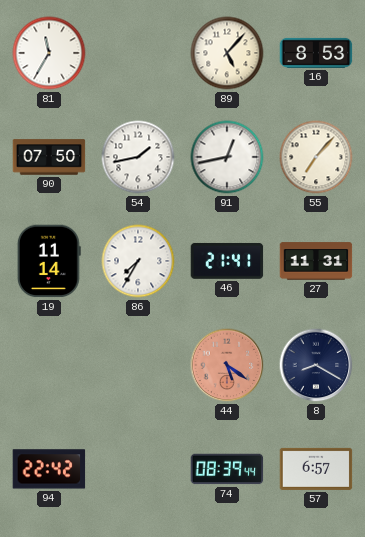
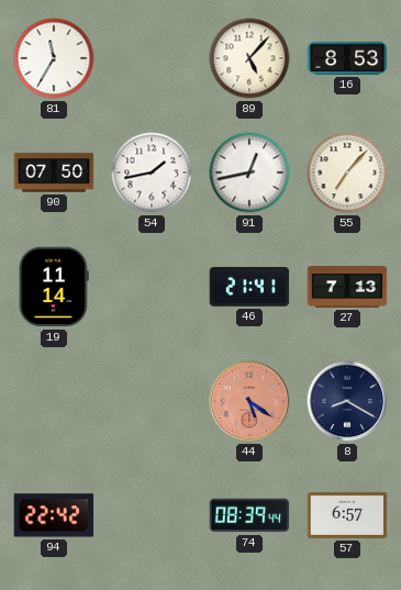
86: 7:35 -> none (138, 261)
27: 11:31 -> 7:13 (347, 287)
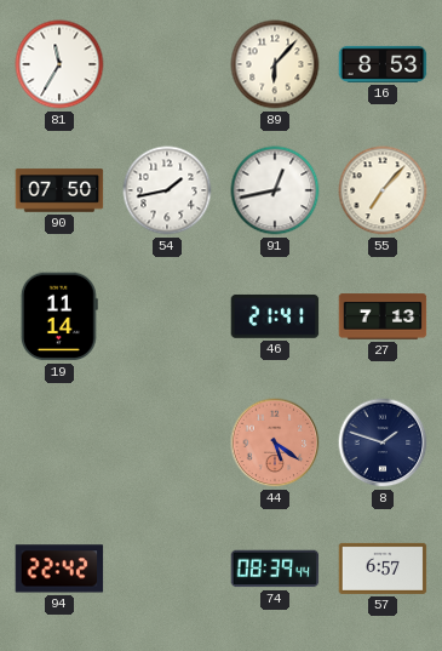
89: 5:07 -> 6:07 (275, 64)
8: 8:20 -> 1:48 (383, 442)
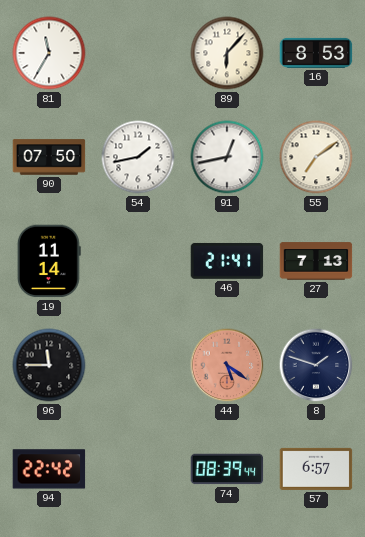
55: 7:07 -> 7:09 (316, 157)
96: none -> 11:45 (49, 365)
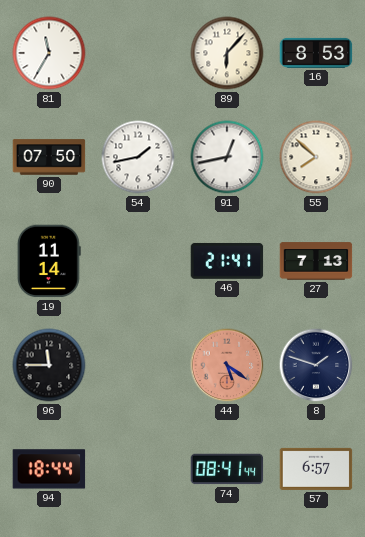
55: 7:09 -> 7:52 (316, 157)
94: 22:42 -> 18:44 (49, 469)
74: 08:39 -> 08:41 (227, 469)
